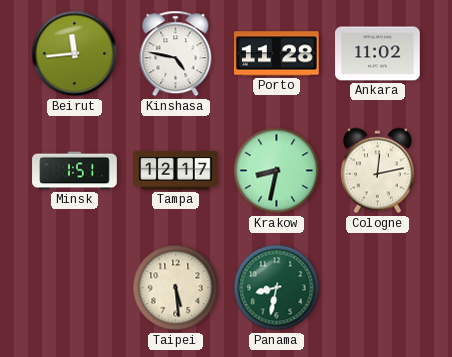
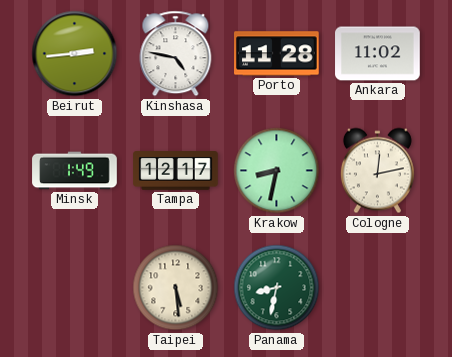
Beirut: 11:44 -> 2:44 (75, 54)
Minsk: 1:51 -> 1:49 (75, 171)
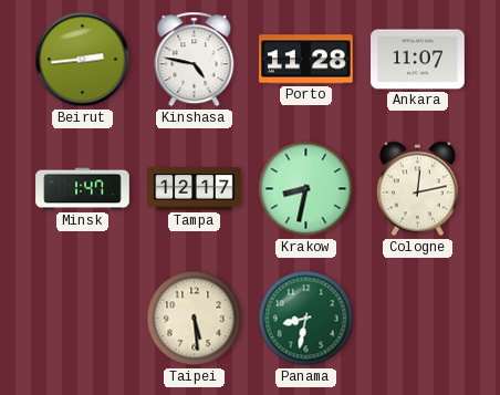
Ankara: 11:02 -> 11:07 (418, 60)
Minsk: 1:49 -> 1:47 (83, 189)
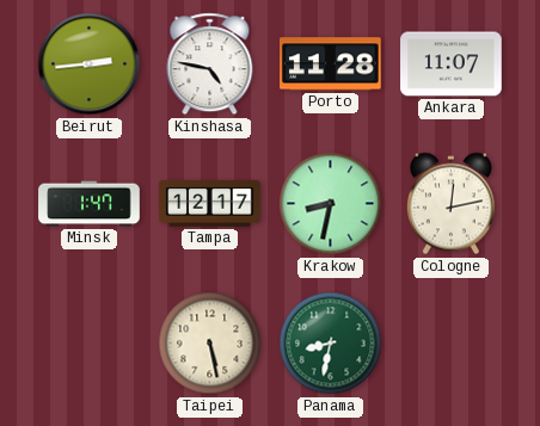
Taipei: 5:29 -> 5:28 (210, 344)
